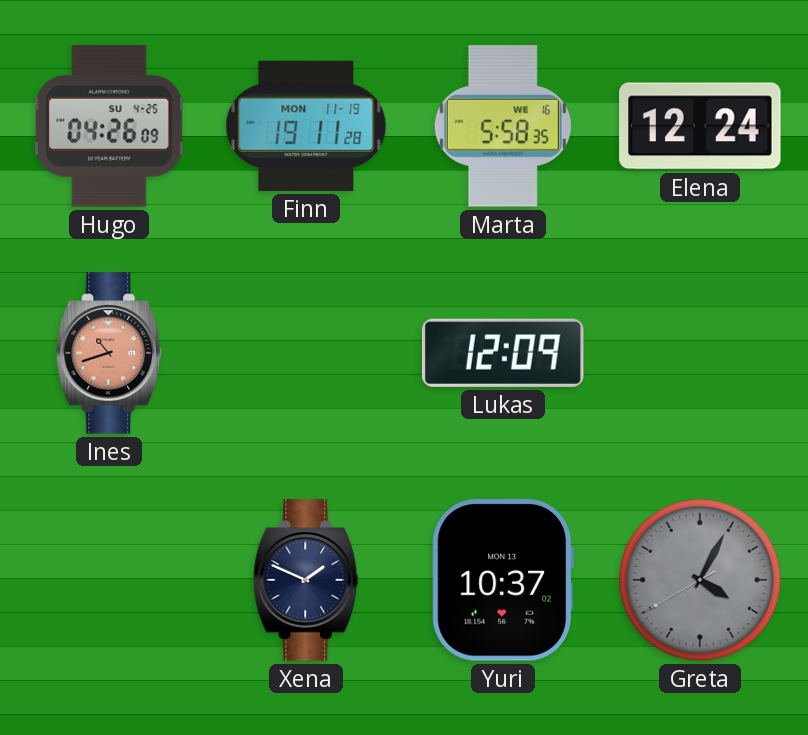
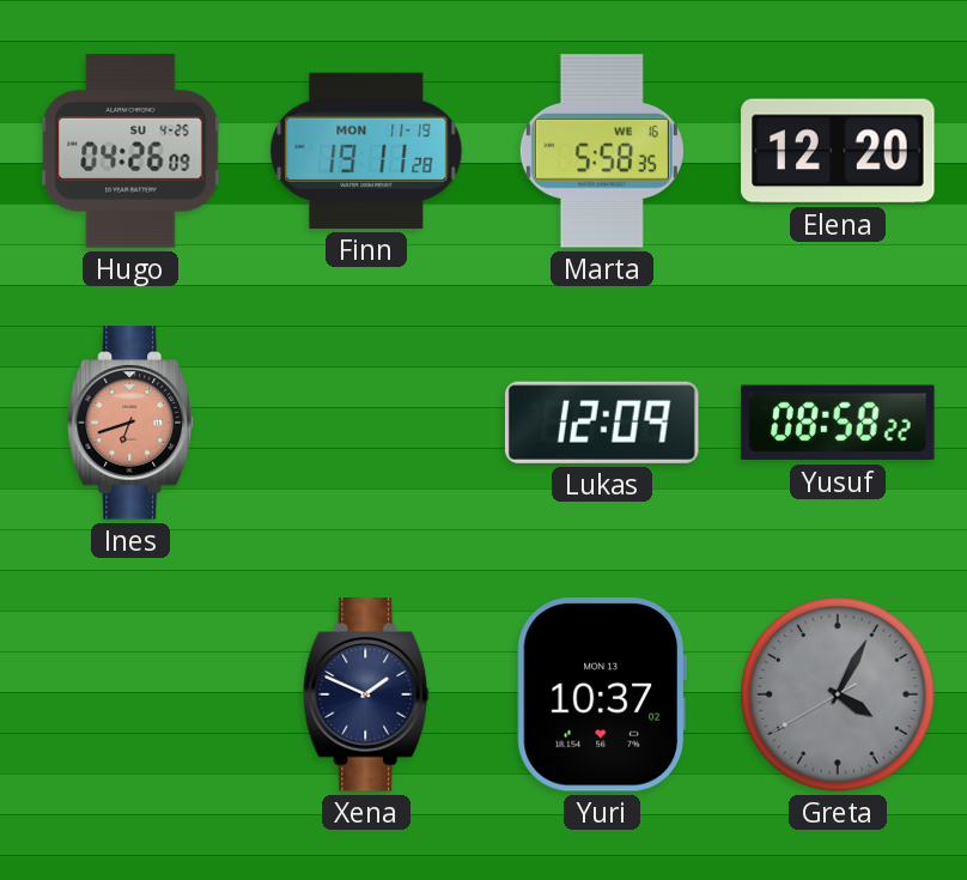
Elena: 12:24 -> 12:20 (838, 151)
Ines: 10:42 -> 6:42 (132, 423)
Yusuf: none -> 08:58 (838, 423)
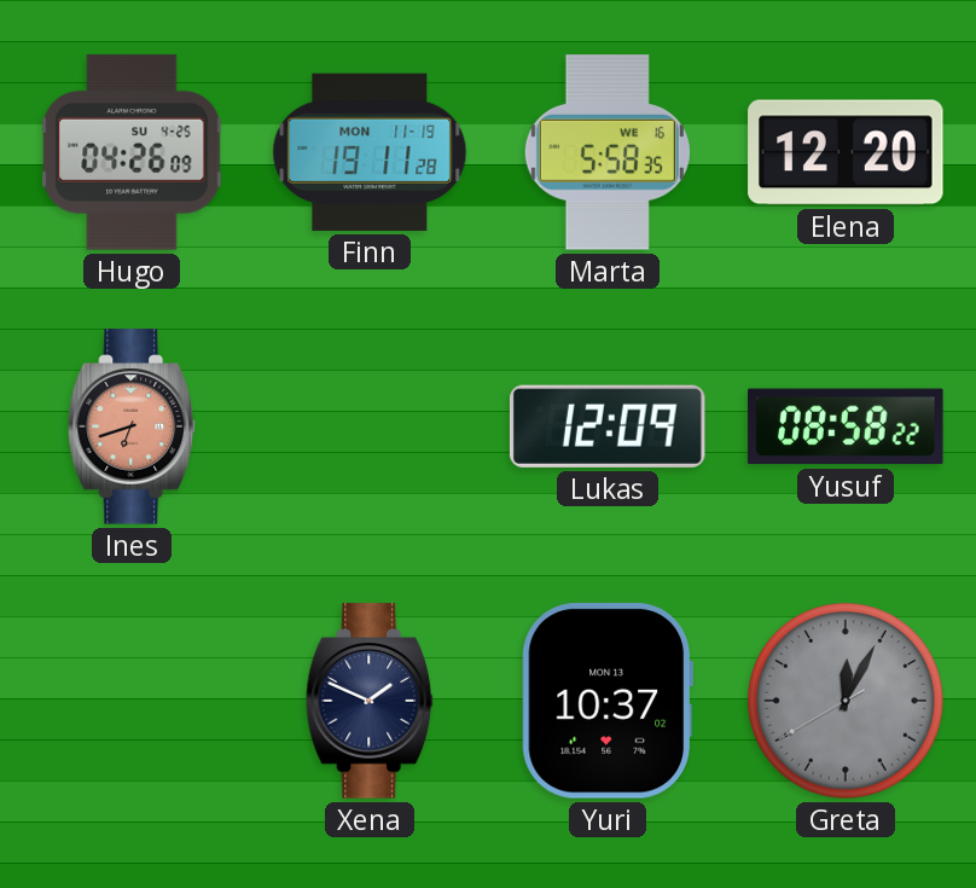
Greta: 4:04 -> 12:04 (846, 701)
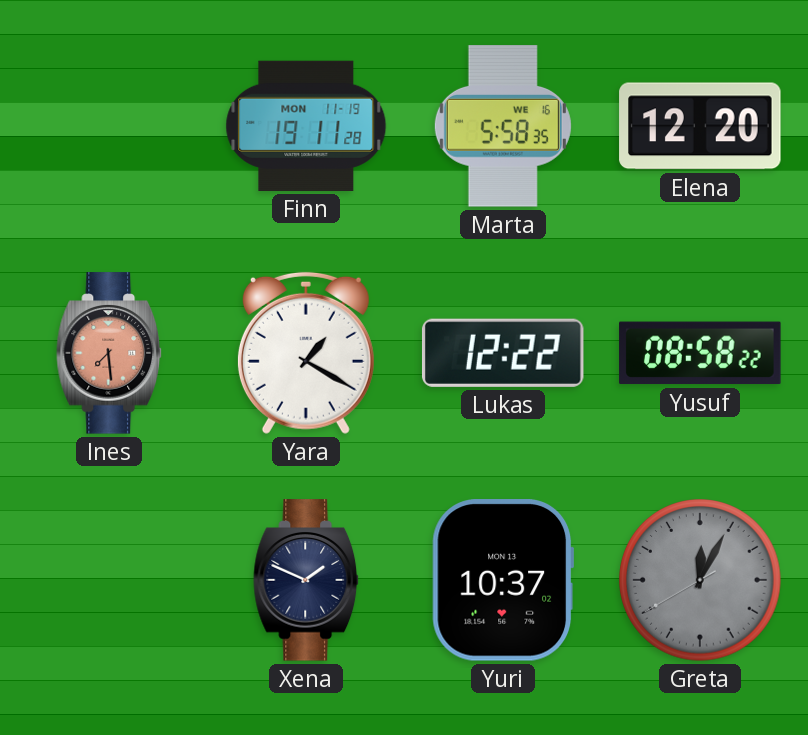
Hugo: 04:26 -> none (132, 152)
Ines: 6:42 -> 7:29 (110, 353)
Yara: none -> 1:20 (306, 353)
Lukas: 12:09 -> 12:22 (503, 353)
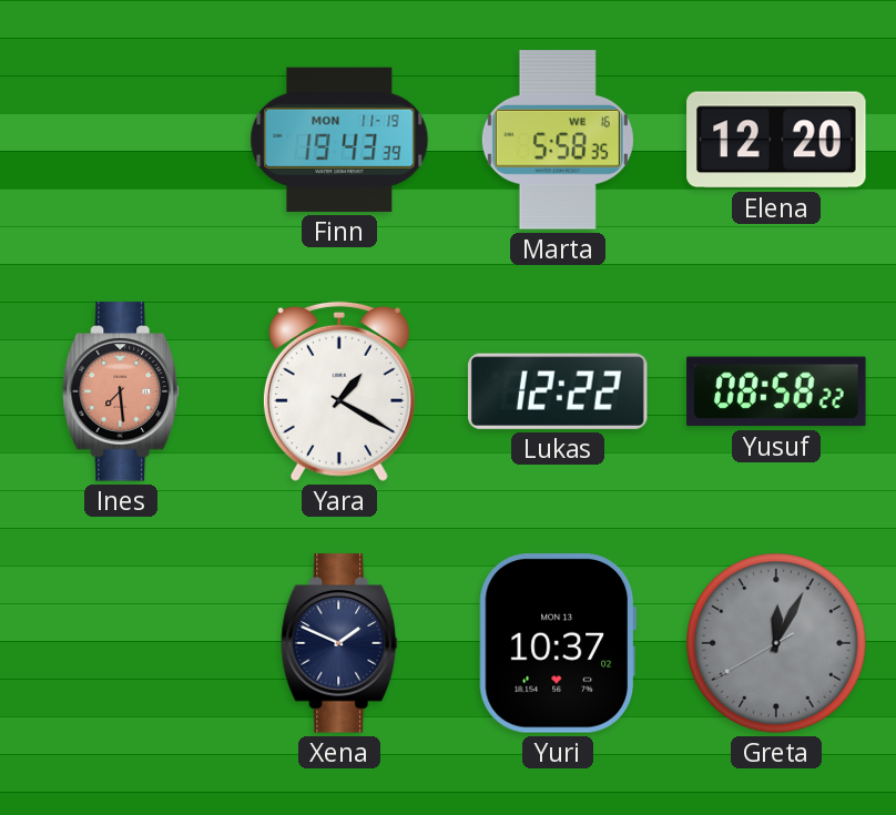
Finn: 19:11 -> 19:43 (339, 140)
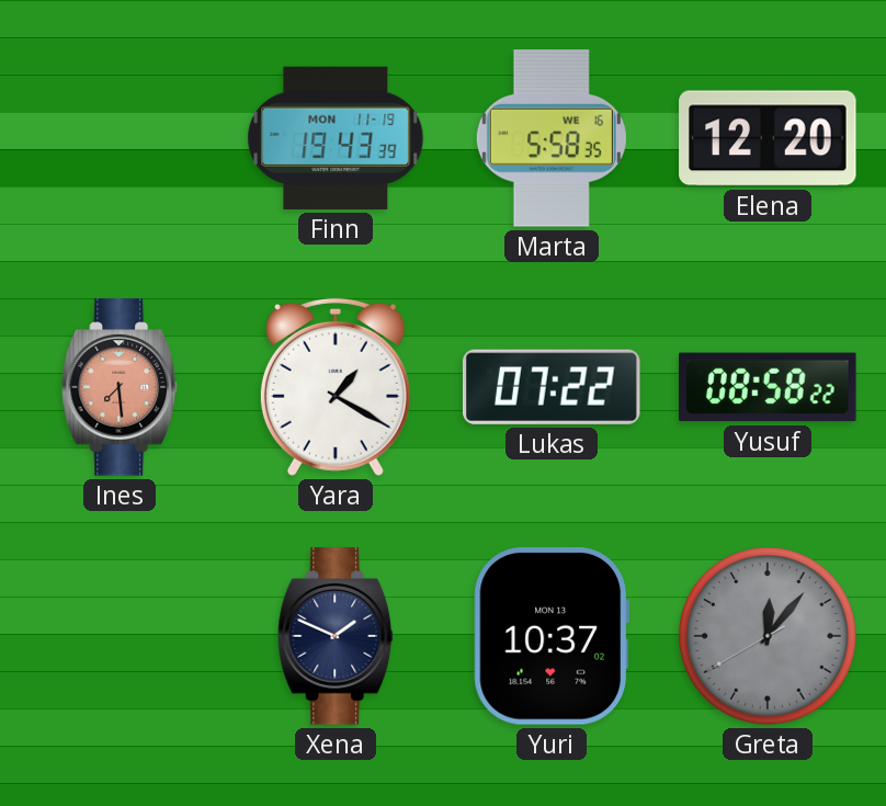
Lukas: 12:22 -> 07:22 (552, 387)
Greta: 12:04 -> 12:06 (768, 636)
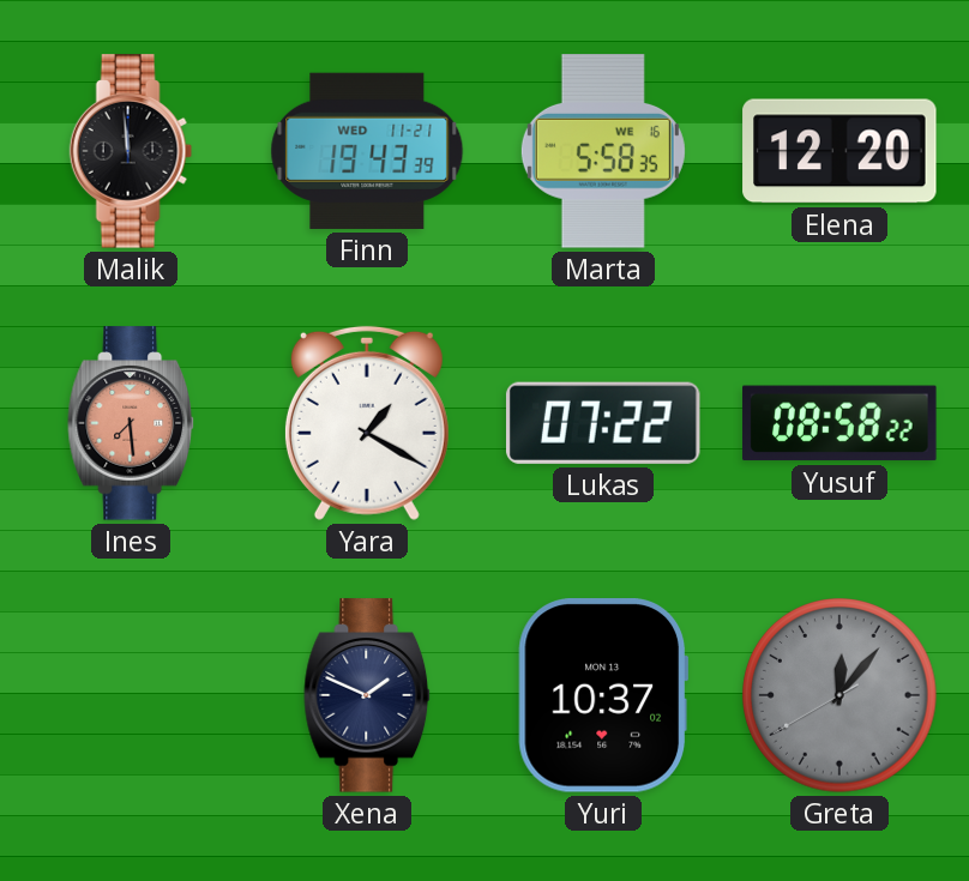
Malik: none -> 11:59 (131, 151)
Finn date: MON 11-19 -> WED 11-21 (367, 151)
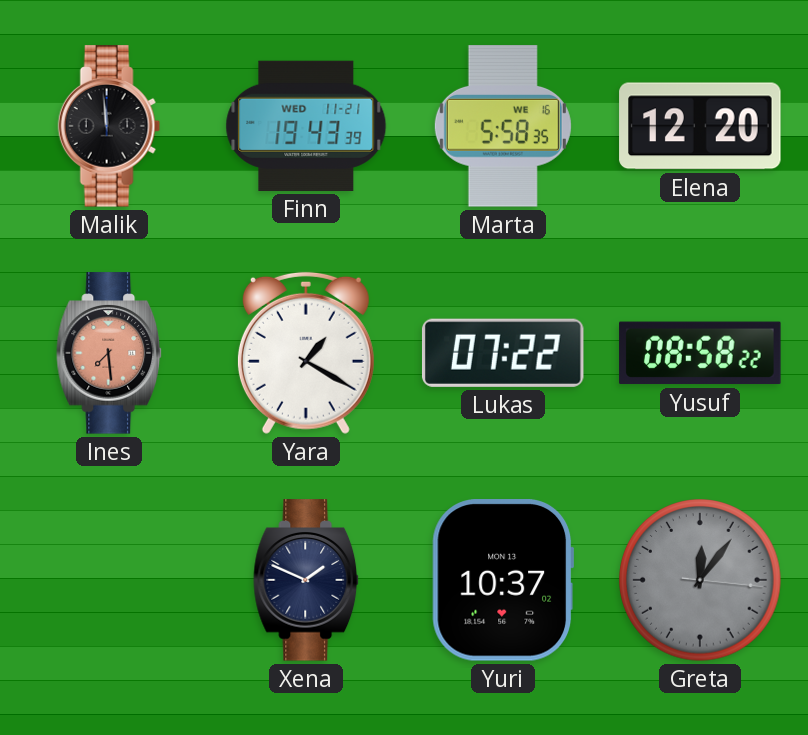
Greta: 12:06:40 -> 12:06:16 (700, 580)
